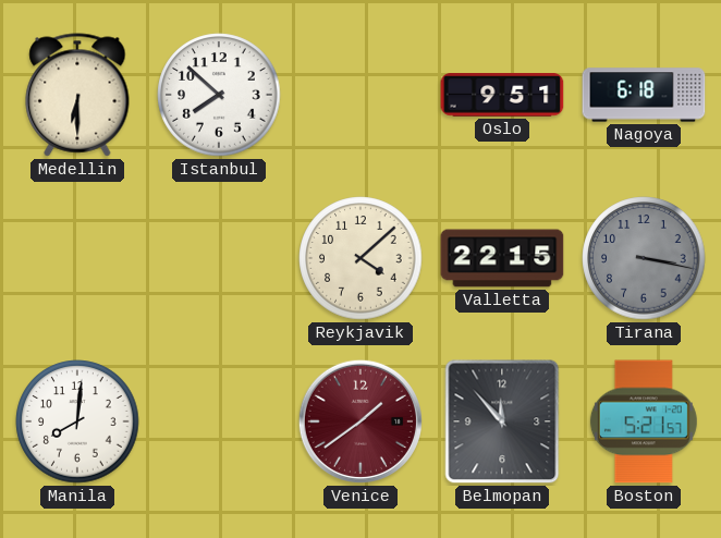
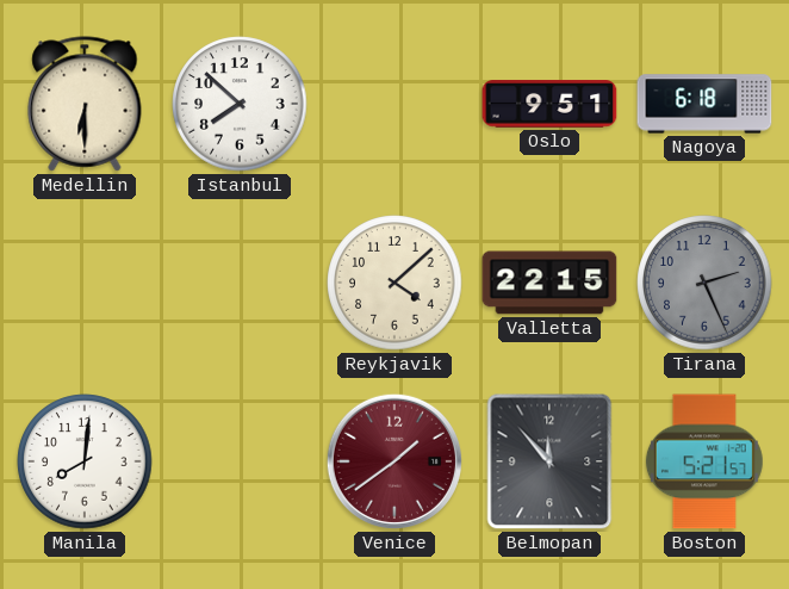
Tirana: 3:17 -> 2:26 (704, 283)
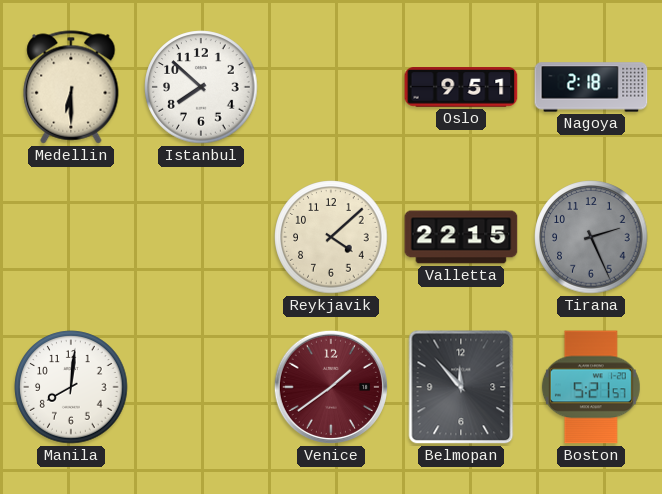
Nagoya: 6:18 -> 2:18 (591, 87)
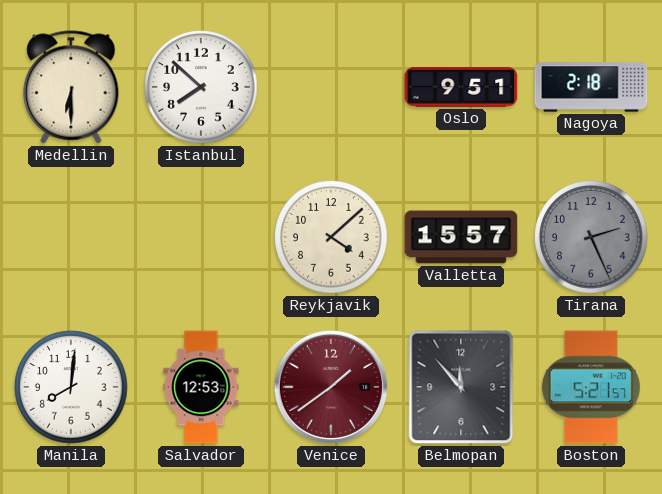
Valletta: 22:15 -> 15:57 (461, 237)
Salvador: none -> 12:53 (201, 387)
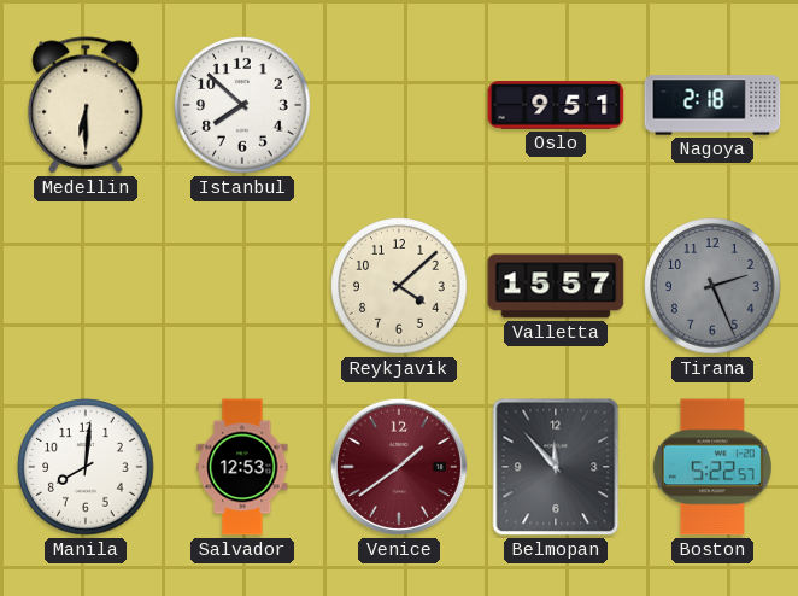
Boston: 5:21 -> 5:22 (712, 467)
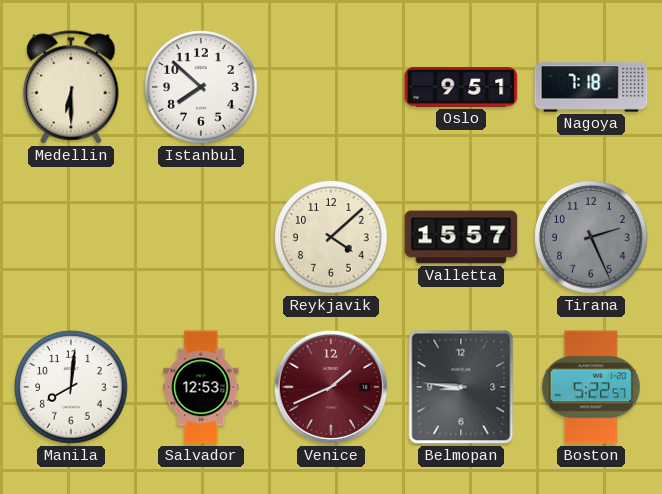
Nagoya: 2:18 -> 7:18 (591, 87)
Venice: 1:39 -> 1:41 (331, 387)
Belmopan: 11:53 -> 8:46 (461, 387)
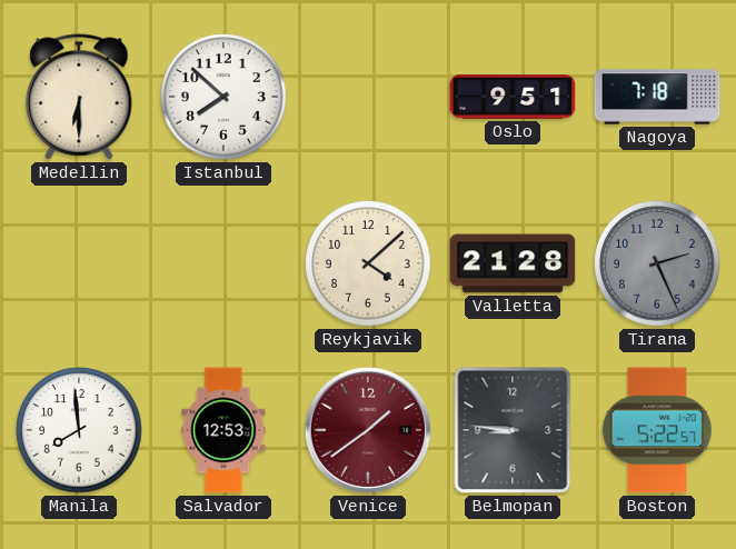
Valletta: 15:57 -> 21:28 (513, 263)
Manila: 8:01 -> 7:59 (79, 430)
Venice: 1:41 -> 1:39 (368, 430)
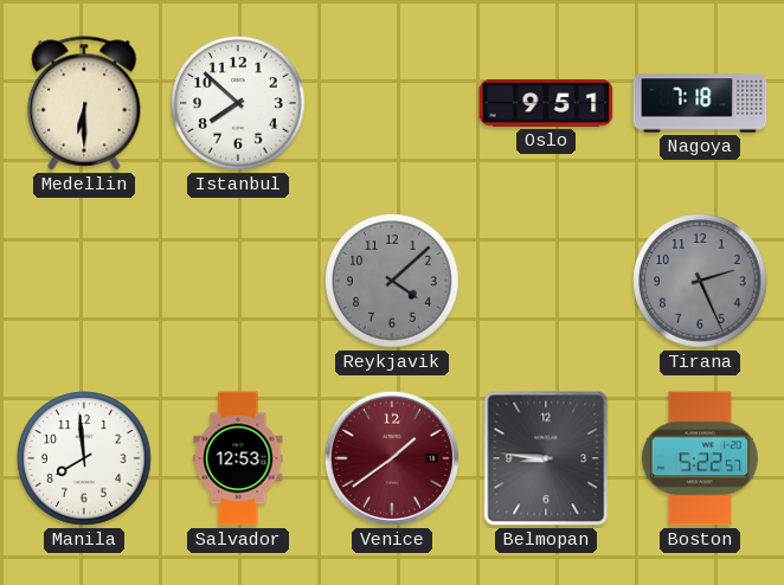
Reykjavik dial: cream -> grey (392, 281)
Valletta: 21:28 -> none (513, 263)
